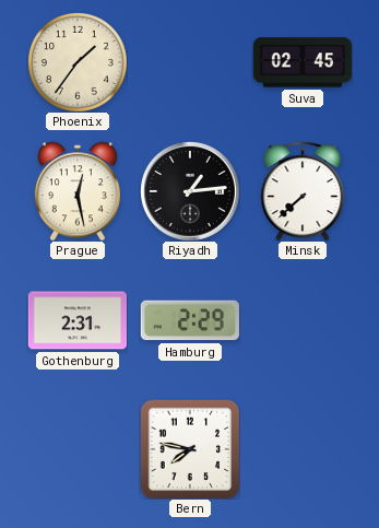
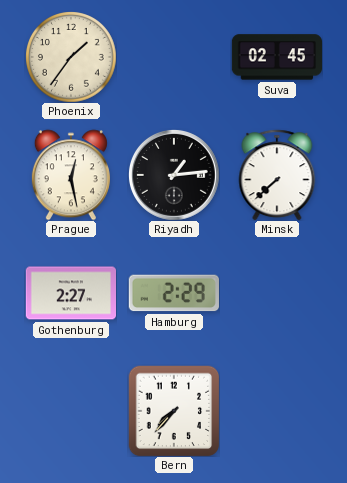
Gothenburg: 2:31 -> 2:27 (70, 293)
Bern: 7:47 -> 7:37 (174, 411)
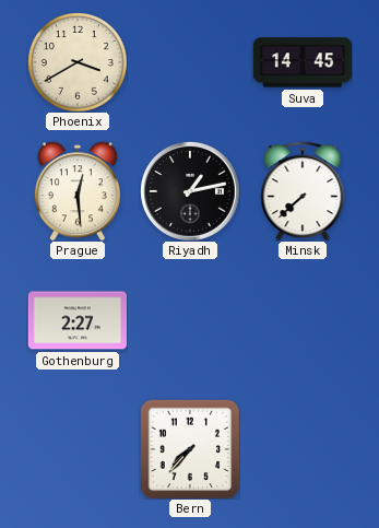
Phoenix: 1:36 -> 3:40 (78, 62)
Suva: 02:45 -> 14:45 (301, 62)
Prague: 12:28 -> 12:29 (78, 191)
Riyadh: 1:14 -> 1:13 (190, 191)
Hamburg: 2:29 -> none (174, 293)
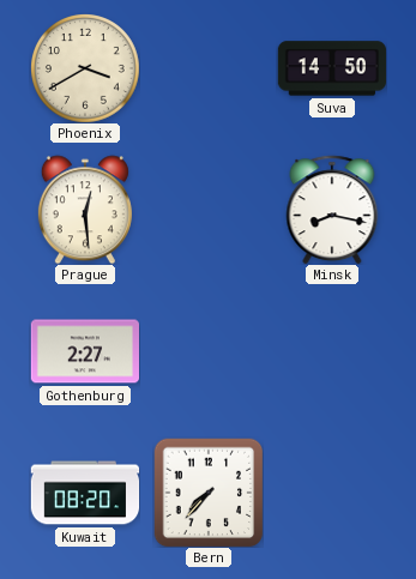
Suva: 14:45 -> 14:50 (331, 68)
Riyadh: 1:13 -> none (190, 191)
Minsk: 7:38 -> 8:17 (332, 210)
Kuwait: none -> 08:20 (85, 493)
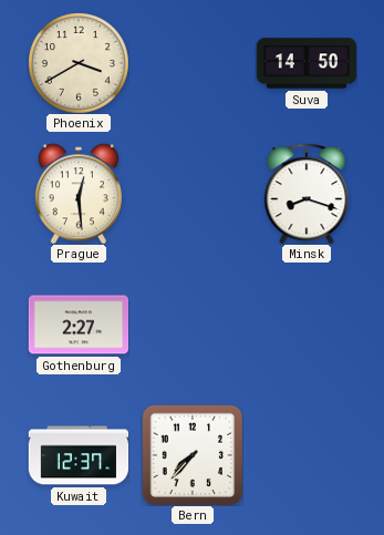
Minsk: 8:17 -> 8:18 (307, 194)
Kuwait: 08:20 -> 12:37 (79, 455)
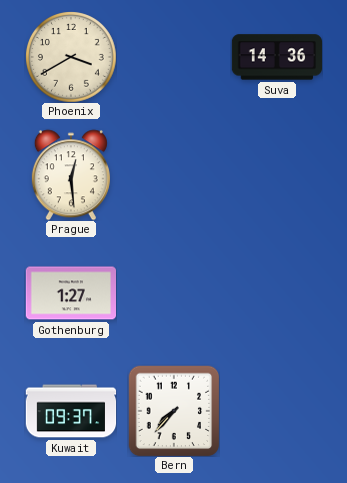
Suva: 14:50 -> 14:36 (276, 57)
Minsk: 8:18 -> none (307, 194)
Gothenburg: 2:27 -> 1:27 (70, 293)
Kuwait: 12:37 -> 09:37 (71, 411)
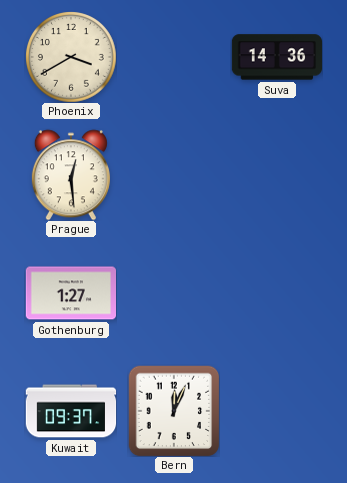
Bern: 7:37 -> 12:04 (174, 411)
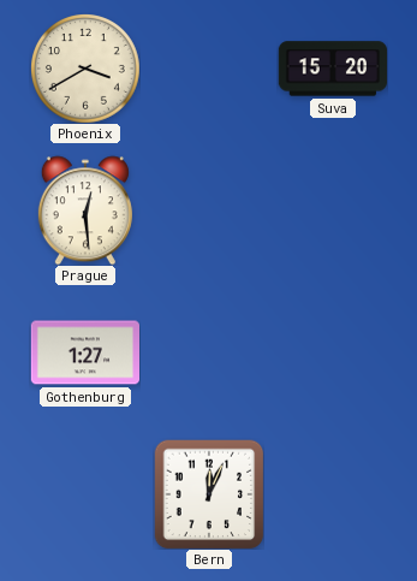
Suva: 14:36 -> 15:20 (332, 69)
Kuwait: 09:37 -> none (71, 411)
